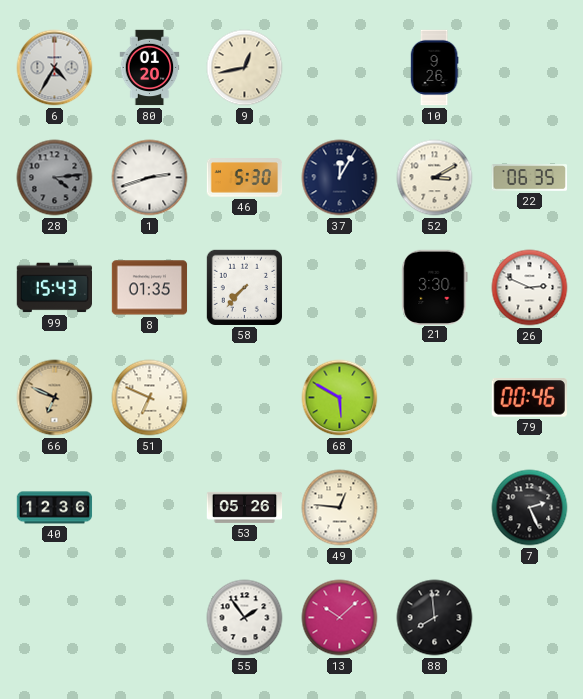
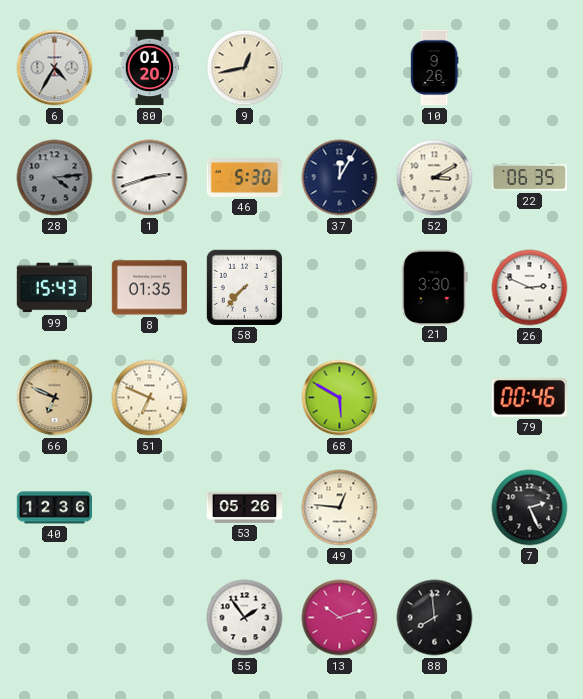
13: 10:08 -> 10:12 (340, 618)
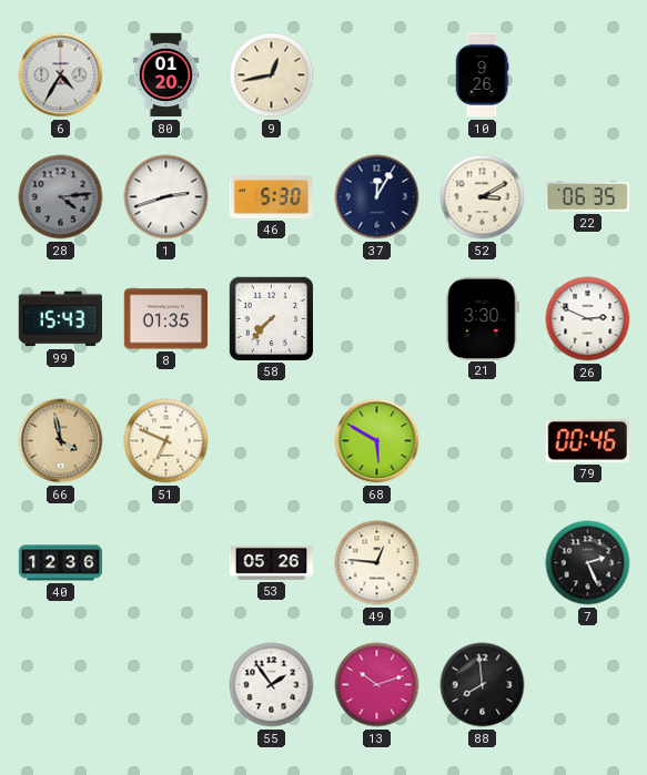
66: 6:49 -> 3:58 (61, 441)
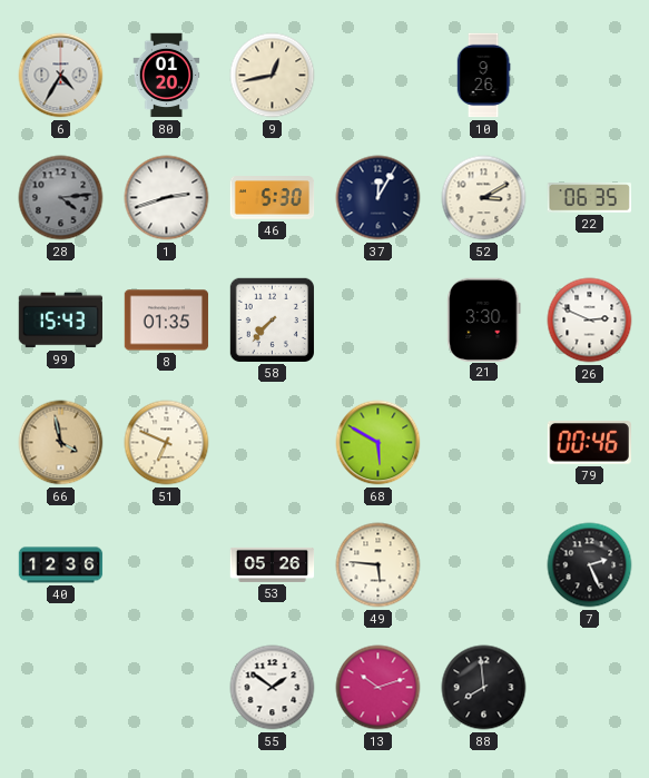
49: 12:46 -> 5:46 (378, 565)
55: 1:54 -> 1:51 (273, 688)
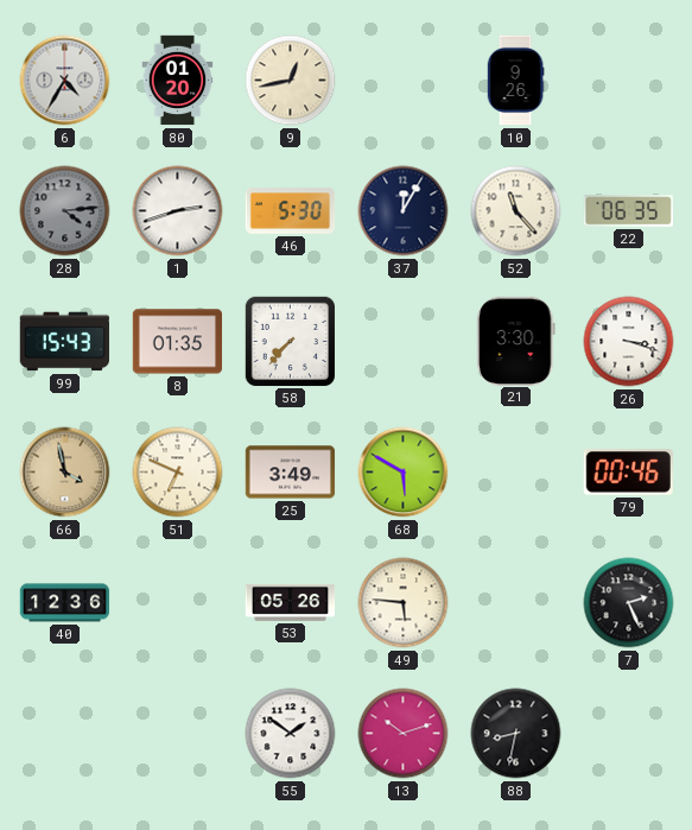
52: 3:10 -> 11:23 (516, 211)
26: 2:49 -> 3:18 (629, 342)
25: none -> 3:49 (291, 473)
88: 7:59 -> 8:32 (516, 734)
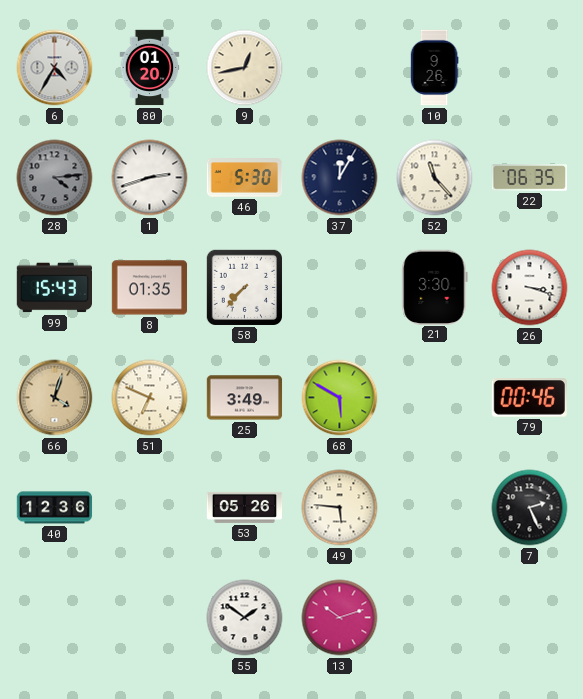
66: 3:58 -> 4:03 (55, 398)
88: 8:32 -> none (516, 734)
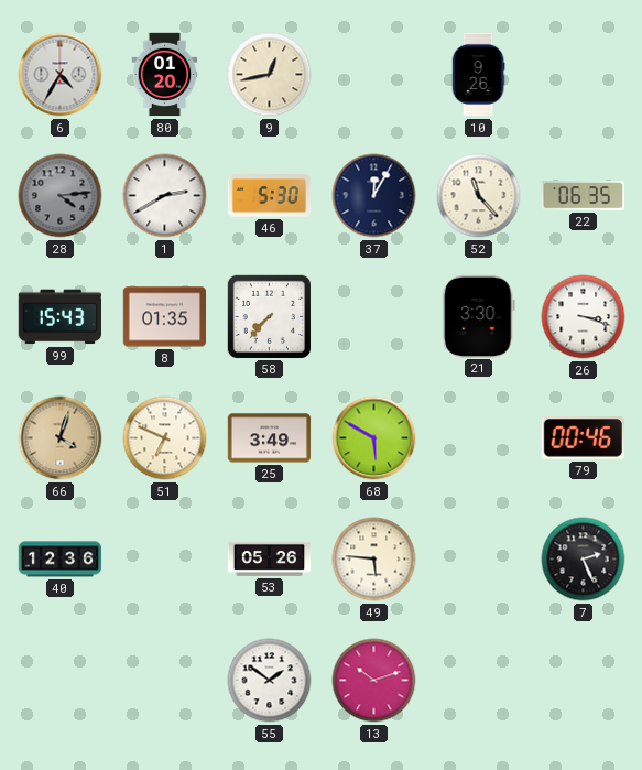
1: 2:42 -> 2:40 (165, 196)
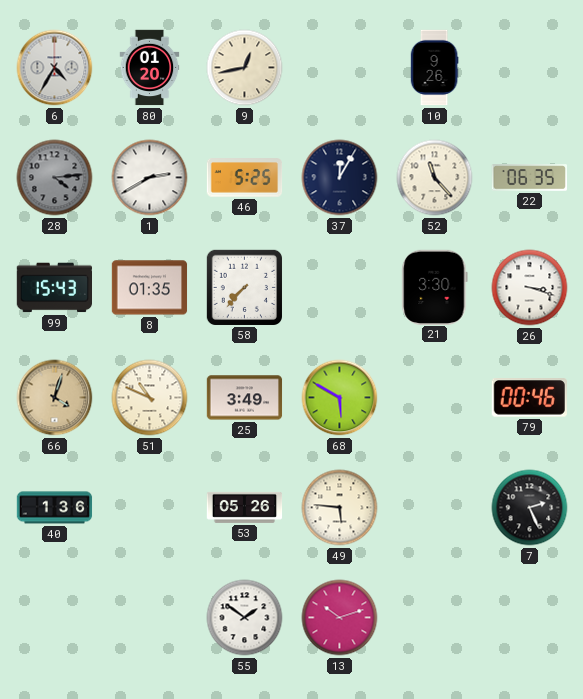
46: 5:30 -> 5:25 (245, 178)
51: 6:49 -> 10:49 (150, 398)
40: 12:36 -> 1:36 (55, 508)
